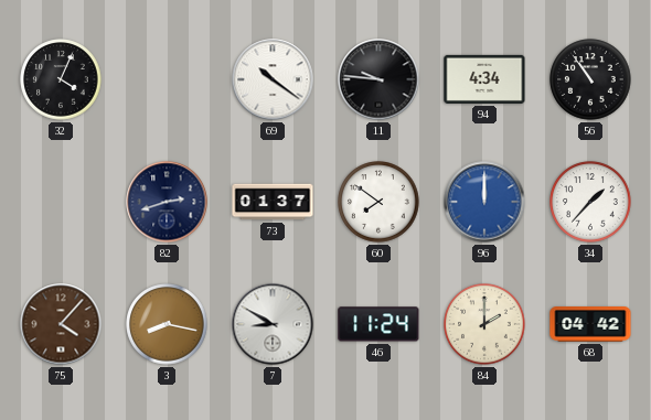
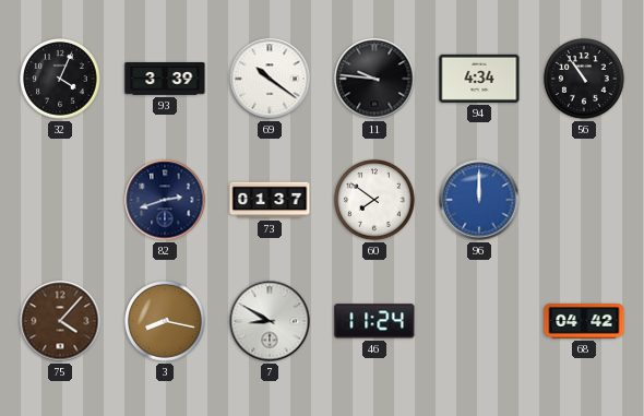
93: none -> 3:39 (165, 80)
34: 1:37 -> none (590, 202)
84: 2:00 -> none (484, 324)
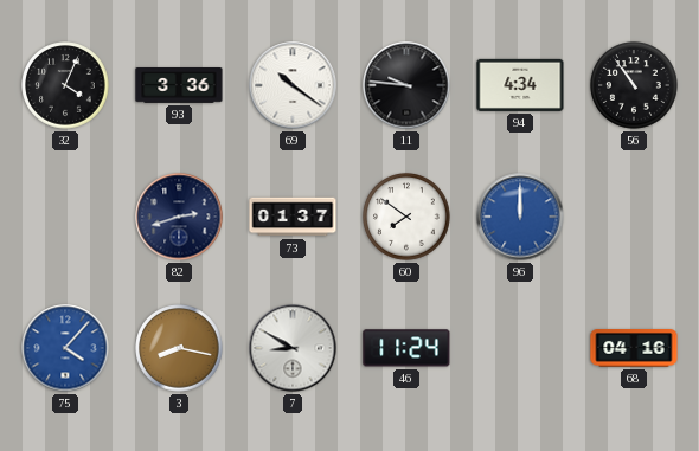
93: 3:39 -> 3:36 (179, 86)
75 dial: brown -> blue (65, 348)
68: 04:42 -> 04:16 (634, 349)
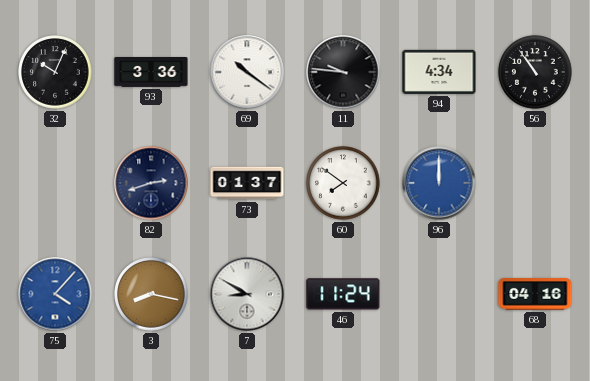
32: 4:04 -> 10:04 (55, 72)
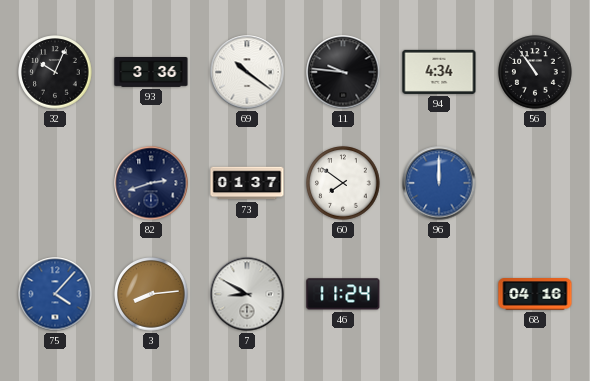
3: 8:17 -> 8:14 (151, 294)
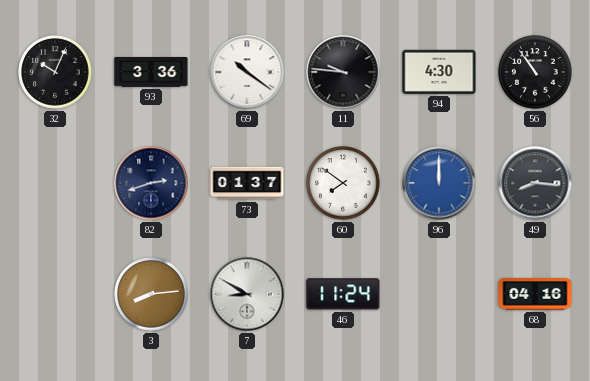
94: 4:34 -> 4:30 (439, 72)
49: none -> 8:16 (535, 183)
75: 4:07 -> none (55, 294)
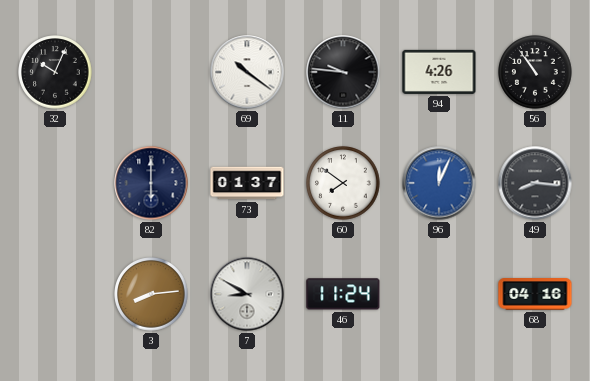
93: 3:36 -> none (151, 73)
94: 4:30 -> 4:26 (439, 72)
82: 2:42 -> 6:00 (151, 183)
96: 12:00 -> 12:04 (439, 183)
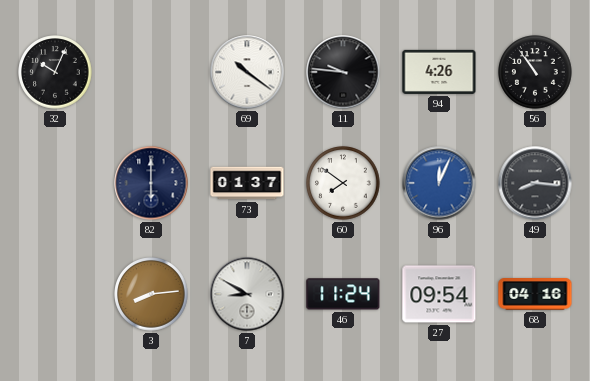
27: none -> 09:54 (439, 294)
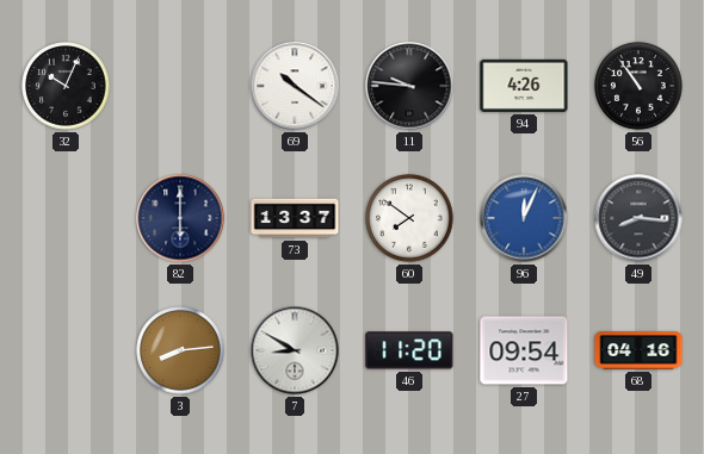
73: 01:37 -> 13:37 (295, 218)
46: 11:24 -> 11:20 (409, 350)
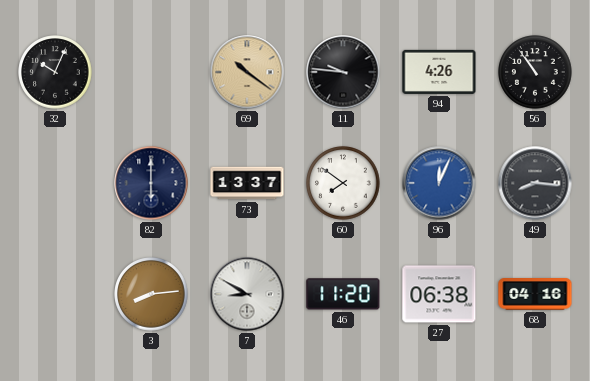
69 dial: white -> champagne (247, 72)
27: 09:54 -> 06:38 (439, 294)
